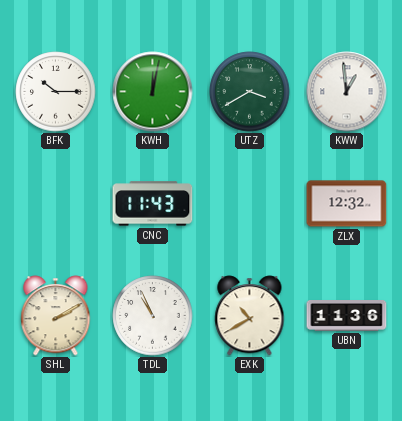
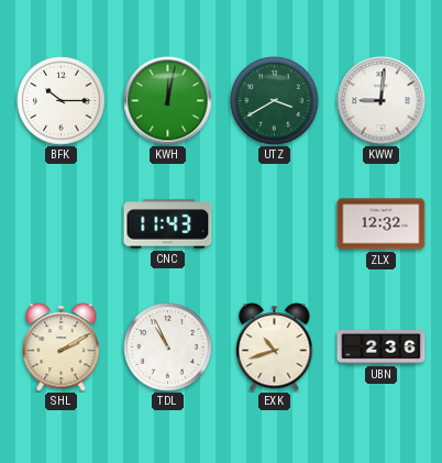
KWW: 12:59 -> 9:01 (382, 101)
EXK: 10:40 -> 10:42 (275, 348)
UBN: 11:36 -> 2:36 (382, 348)
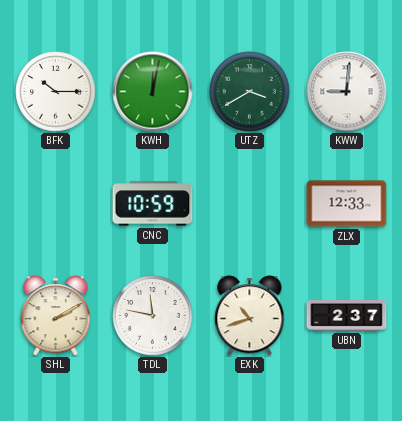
CNC: 11:43 -> 10:59 (153, 204)
ZLX: 12:32 -> 12:33 (347, 204)
TDL: 10:56 -> 11:47 (153, 316)
UBN: 2:36 -> 2:37 (347, 316)
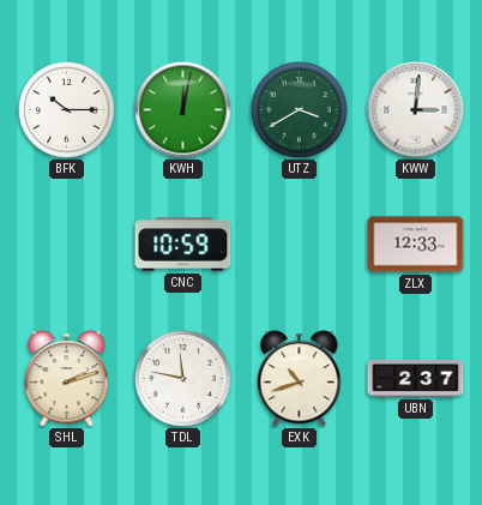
KWW: 9:01 -> 3:01 (416, 110)
SHL: 2:10 -> 2:12 (67, 379)
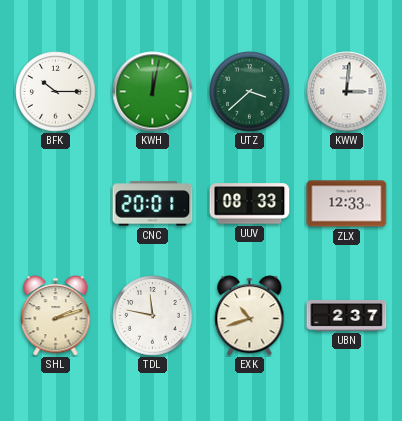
UTZ: 3:40 -> 3:38 (250, 92)
CNC: 10:59 -> 20:01 (153, 204)
UUV: none -> 08:33 (250, 204)
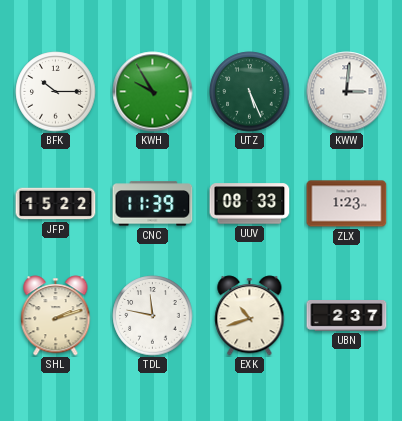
KWH: 12:02 -> 9:55 (153, 92)
UTZ: 3:38 -> 5:26 (250, 92)
JFP: none -> 15:22 (56, 204)
CNC: 20:01 -> 11:39 (153, 204)
ZLX: 12:33 -> 1:23 (347, 204)
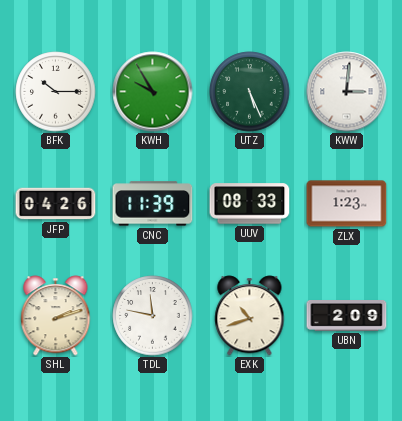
JFP: 15:22 -> 04:26 (56, 204)
UBN: 2:37 -> 2:09 (347, 316)
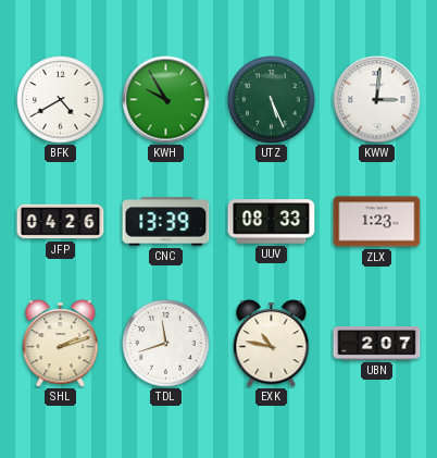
BFK: 10:15 -> 4:40 (61, 100)
CNC: 11:39 -> 13:39 (166, 222)
TDL: 11:47 -> 11:42 (166, 344)
EXK: 10:42 -> 10:47 (272, 344)
UBN: 2:09 -> 2:07 (377, 344)
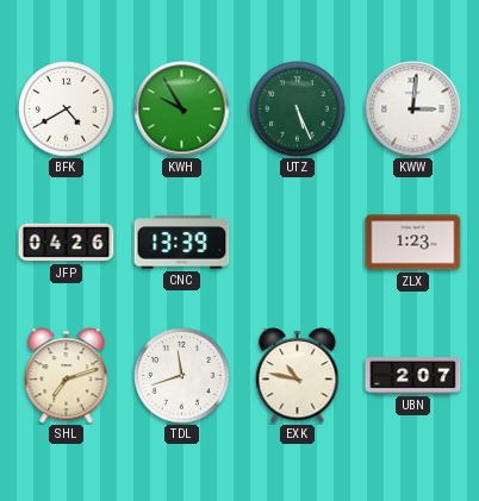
UUV: 08:33 -> none (272, 222)
SHL: 2:12 -> 7:12 (67, 376)
